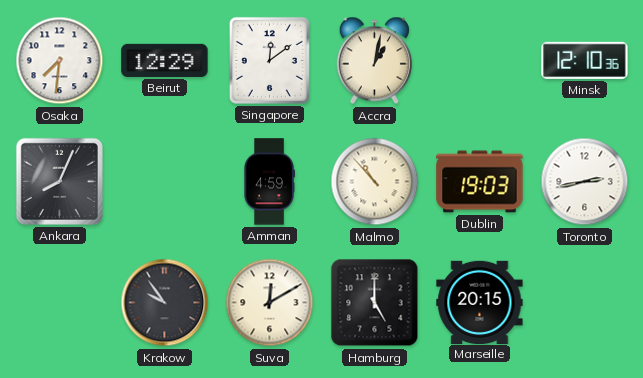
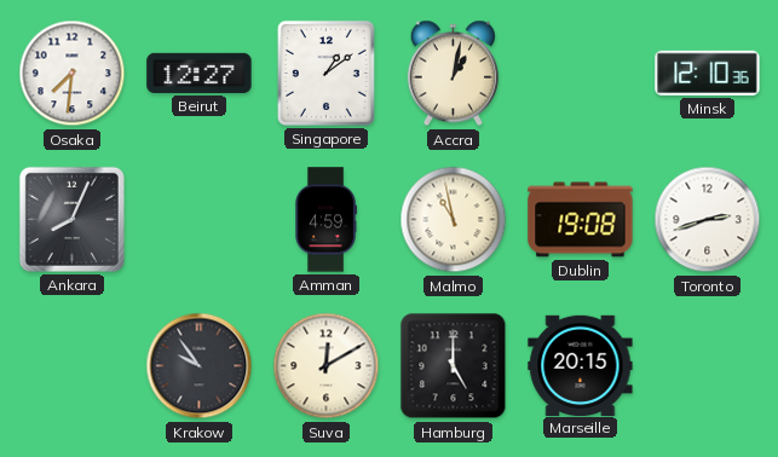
Beirut: 12:29 -> 12:27 (200, 73)
Singapore: 12:09 -> 1:09 (325, 73)
Malmo: 10:53 -> 10:58 (454, 220)
Dublin: 19:03 -> 19:08 (581, 220)
Toronto: 2:43 -> 2:42 (708, 220)
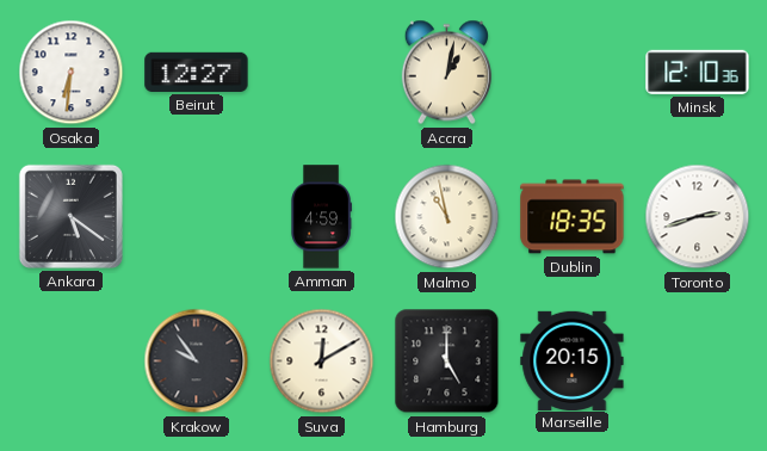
Osaka: 7:31 -> 6:31 (72, 73)
Singapore: 1:09 -> none (325, 73)
Ankara: 8:04 -> 5:21 (70, 216)
Dublin: 19:08 -> 18:35 (573, 217)
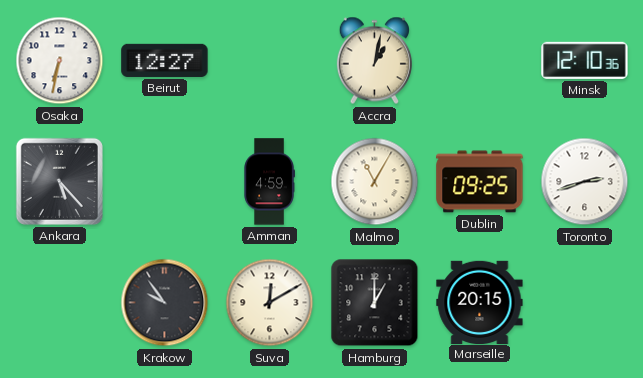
Osaka: 6:31 -> 6:32 (60, 61)
Ankara: 5:21 -> 5:23 (59, 181)
Malmo: 10:58 -> 11:05 (375, 182)
Dublin: 18:35 -> 09:25 (480, 182)
Hamburg: 5:00 -> 1:00 (375, 303)
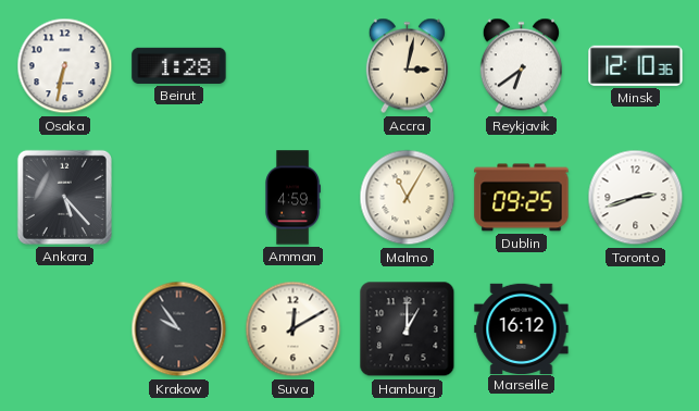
Beirut: 12:27 -> 1:28 (179, 65)
Accra: 1:02 -> 3:02 (407, 66)
Reykjavik: none -> 6:39 (521, 66)
Marseille: 20:15 -> 16:12 (522, 328)
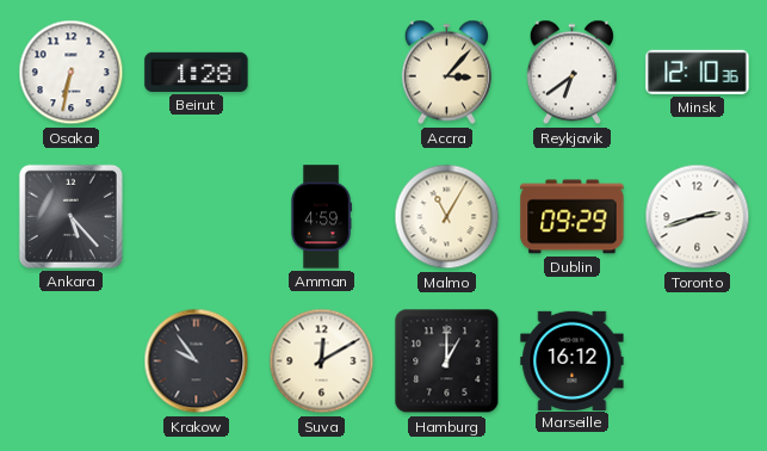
Accra: 3:02 -> 3:07 (446, 73)
Dublin: 09:25 -> 09:29 (573, 217)
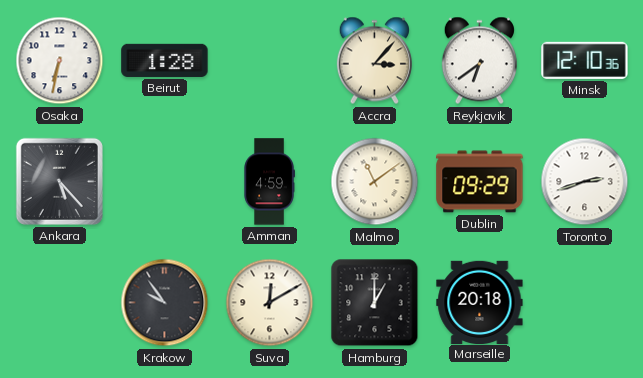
Malmo: 11:05 -> 11:09 (375, 182)
Marseille: 16:12 -> 20:18 (480, 302)
